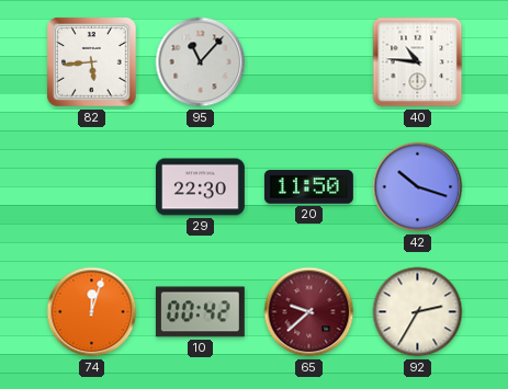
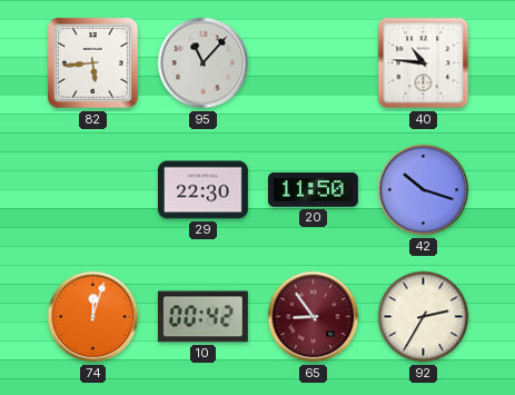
65: 9:38 -> 8:54 (314, 317)
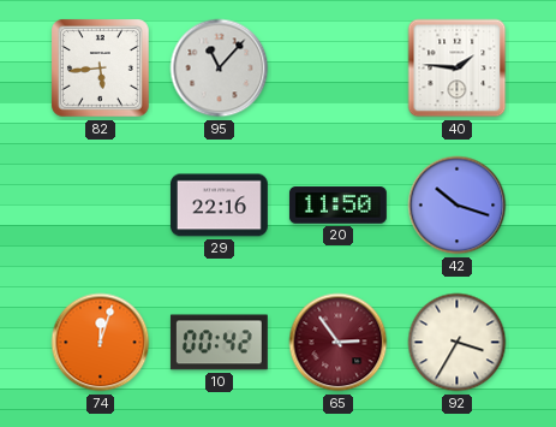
40: 10:46 -> 1:46 (458, 69)
29: 22:30 -> 22:16 (219, 206)
65: 8:54 -> 2:54 (339, 343)
92: 2:35 -> 3:35 (458, 343)
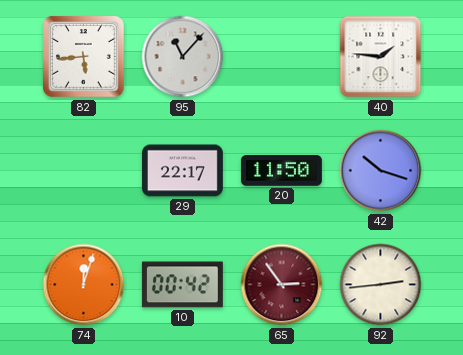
29: 22:16 -> 22:17 (182, 171)
92: 3:35 -> 2:44 (381, 285)
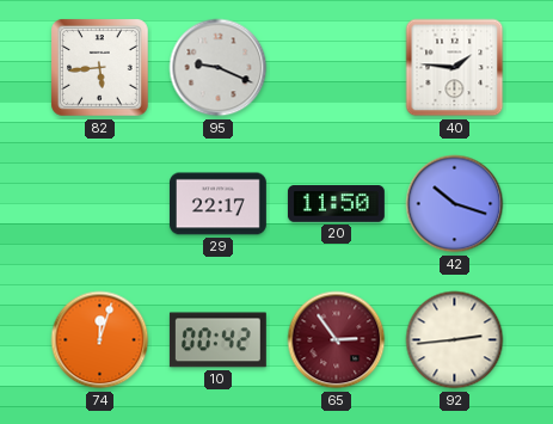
95: 11:07 -> 9:19 (219, 68)
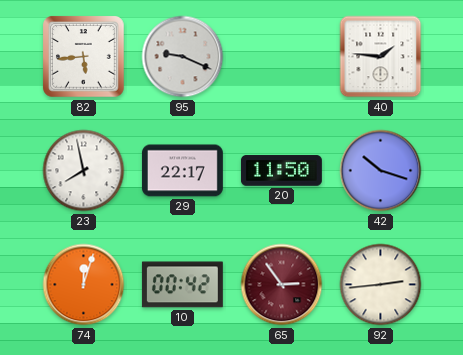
23: none -> 7:58 (84, 171)
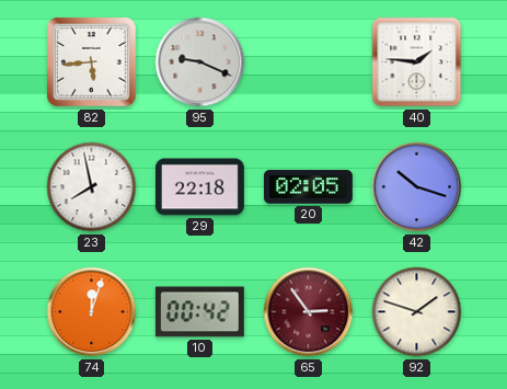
29: 22:17 -> 22:18 (199, 187)
20: 11:50 -> 02:05 (308, 187)
92: 2:44 -> 1:48 (417, 312)
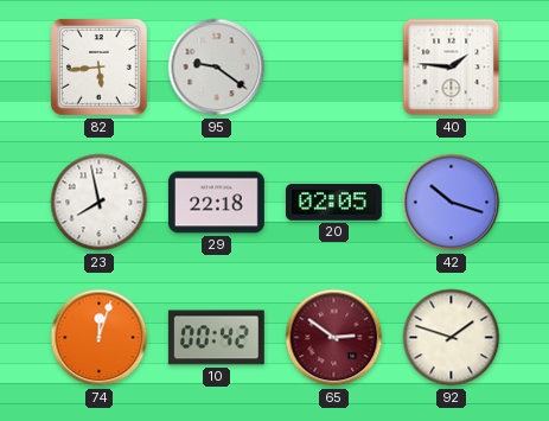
95: 9:19 -> 9:21 (217, 68)
65: 2:54 -> 2:51 (334, 338)
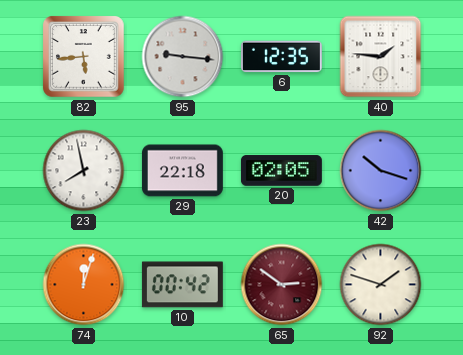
95: 9:21 -> 9:16 (183, 57)
6: none -> 12:35 (281, 57)
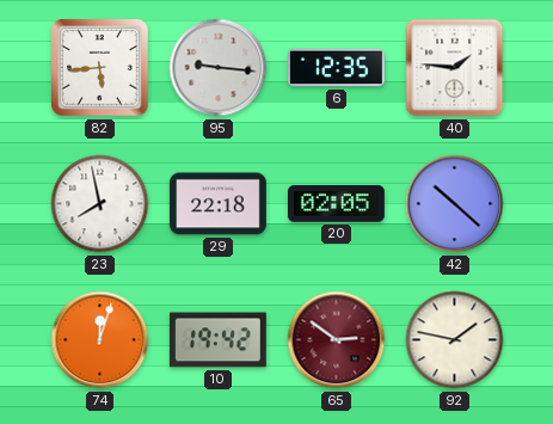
42: 10:18 -> 10:22 (455, 204)
10: 00:42 -> 19:42 (217, 340)
92: 1:48 -> 1:47 (455, 340)
